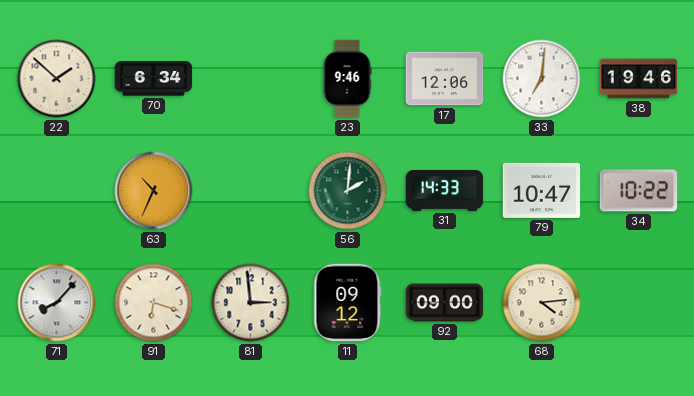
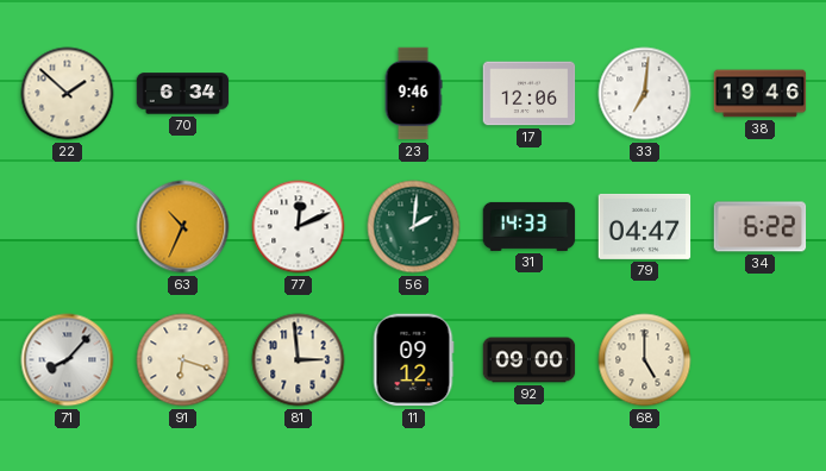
77: none -> 12:11 (299, 227)
79: 10:47 -> 04:47 (645, 226)
34: 10:22 -> 6:22 (761, 227)
68: 4:14 -> 5:00 (645, 360)
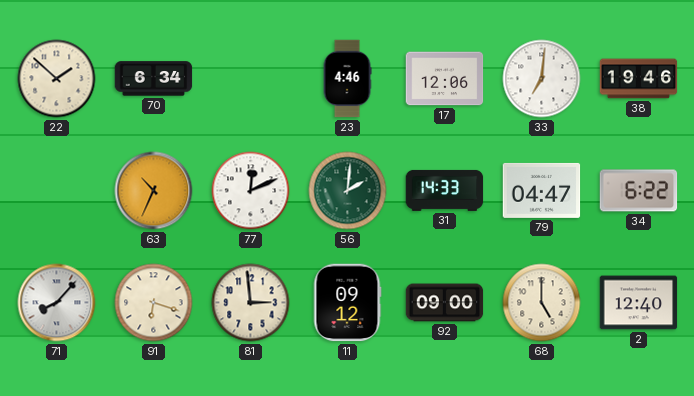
23: 9:46 -> 4:46 (347, 79)
2: none -> 12:40 (639, 303)
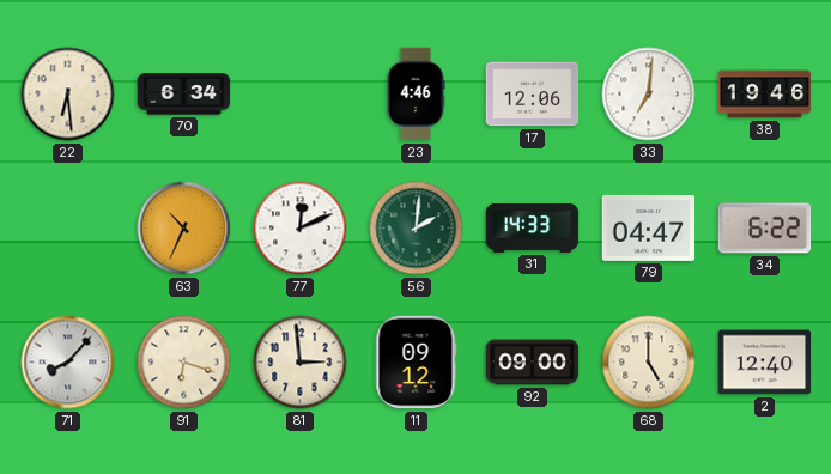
22: 1:52 -> 6:29 (68, 95)
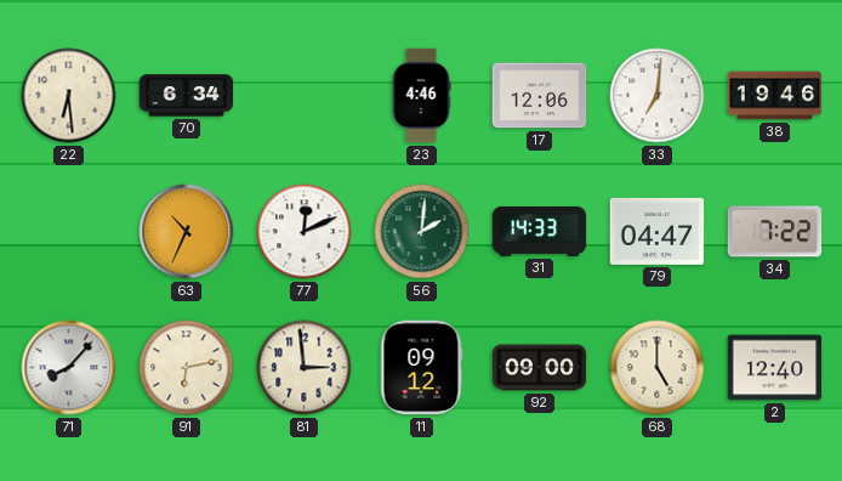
34: 6:22 -> 7:22 (775, 232)
91: 6:18 -> 6:13 (187, 368)
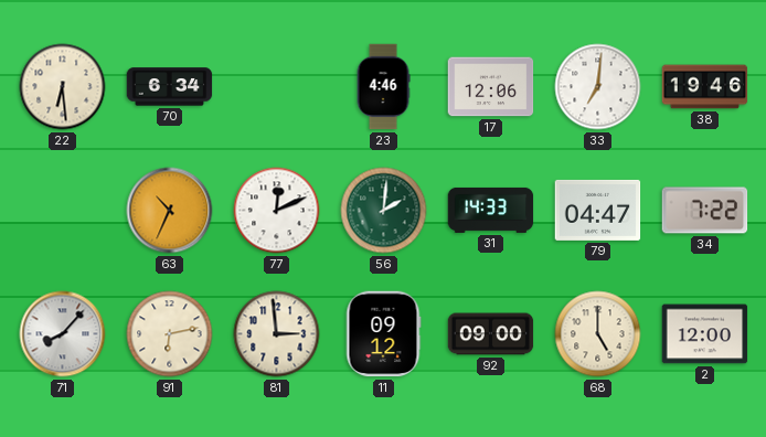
2: 12:40 -> 12:00 (705, 334)
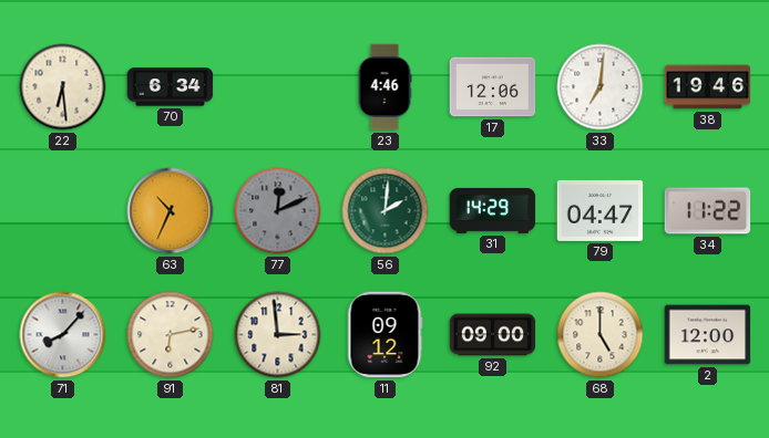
77 dial: white -> grey (278, 211)
31: 14:33 -> 14:29 (493, 210)
34: 7:22 -> 11:22 (708, 211)
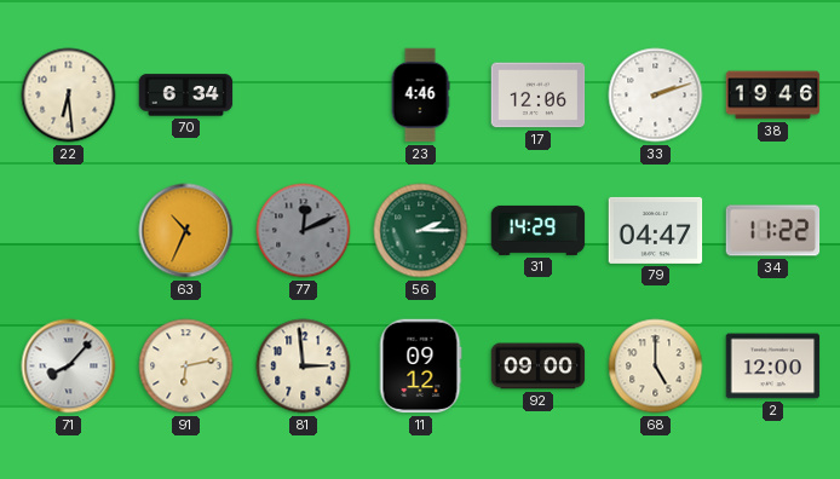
33: 7:01 -> 2:12 (656, 96)
56: 2:01 -> 2:15 (421, 231)
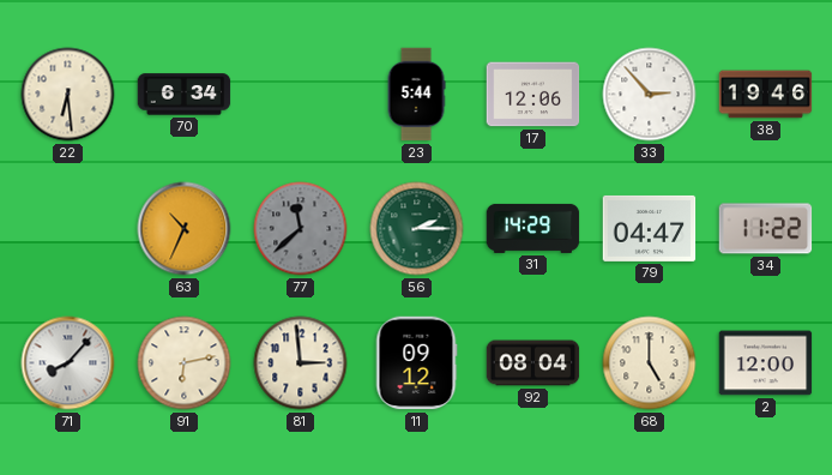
23: 4:46 -> 5:44 (416, 95)
33: 2:12 -> 2:53 (650, 95)
77: 12:11 -> 11:38 (301, 229)
92: 09:00 -> 08:04 (533, 363)
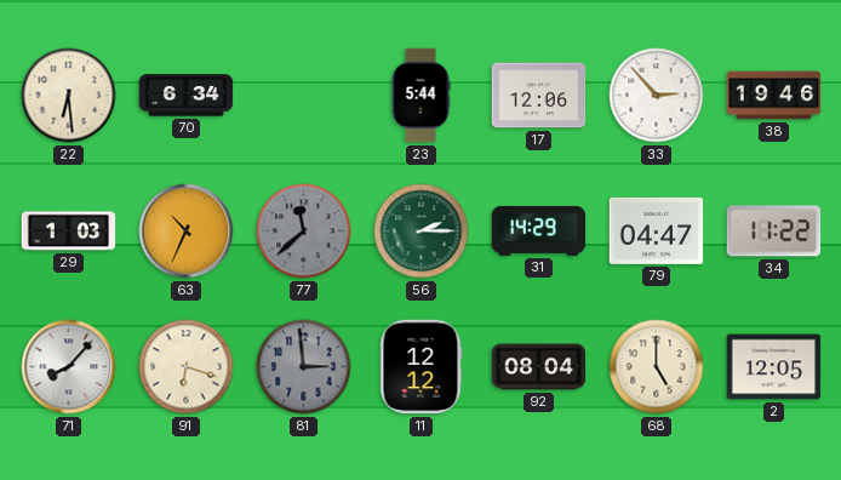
29: none -> 1:03 (69, 232)
91: 6:13 -> 6:18 (187, 367)
81 dial: cream -> grey (304, 367)
11: 09:12 -> 12:12 (420, 367)
2: 12:00 -> 12:05 (774, 367)
